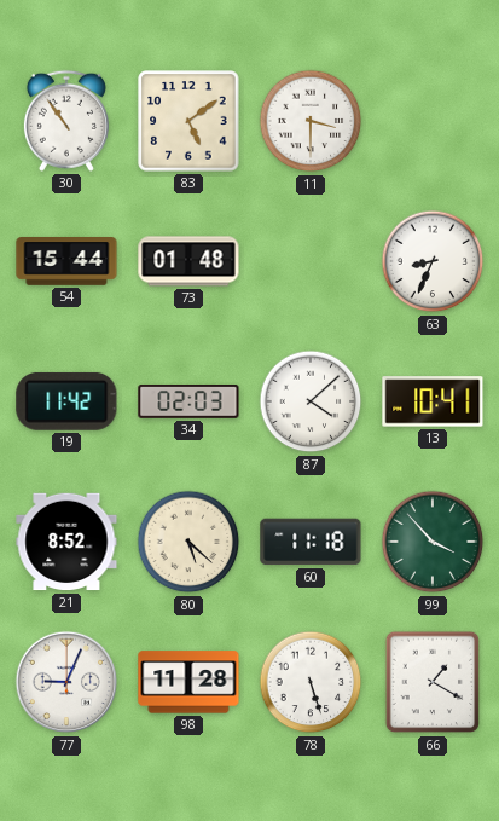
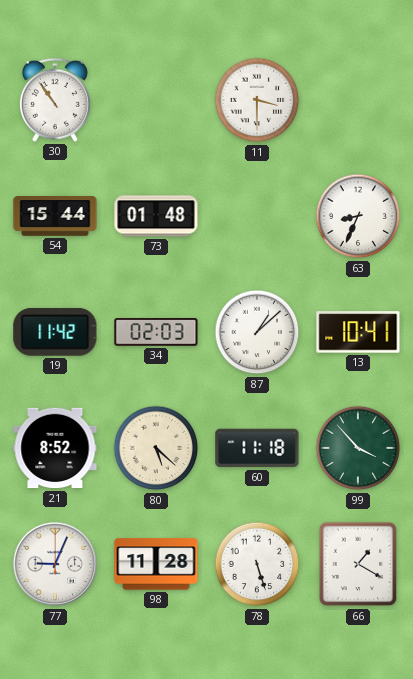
83: 5:09 -> none (188, 121)
87: 4:08 -> 1:08 (257, 332)
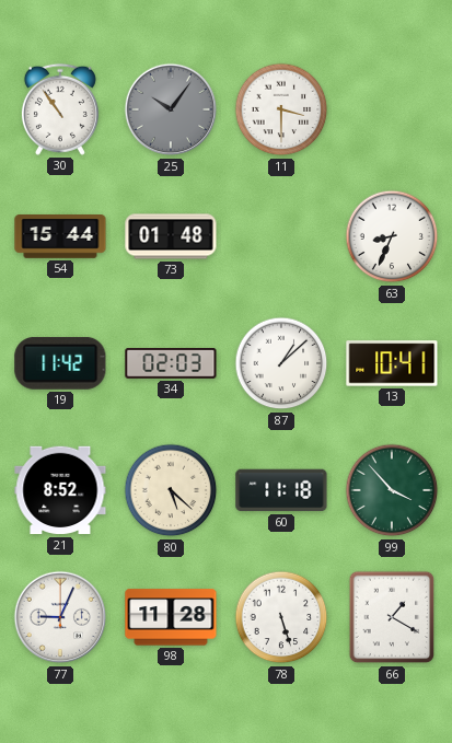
25: none -> 10:06 (171, 109)
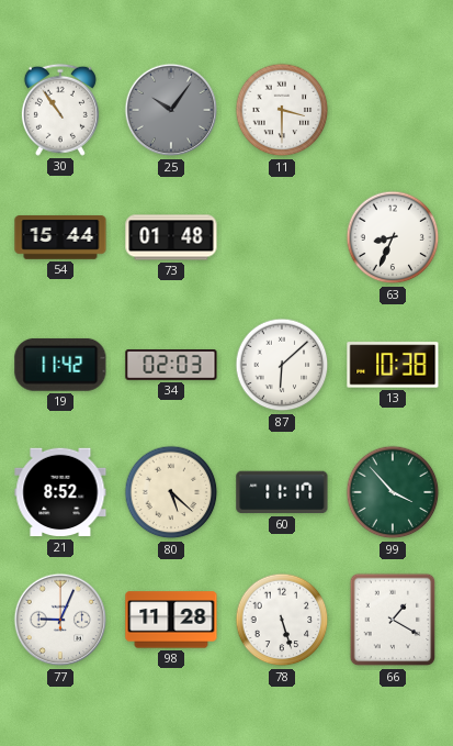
87: 1:08 -> 6:08 (282, 365)
13: 10:41 -> 10:38 (393, 365)
60: 11:18 -> 11:17 (282, 492)
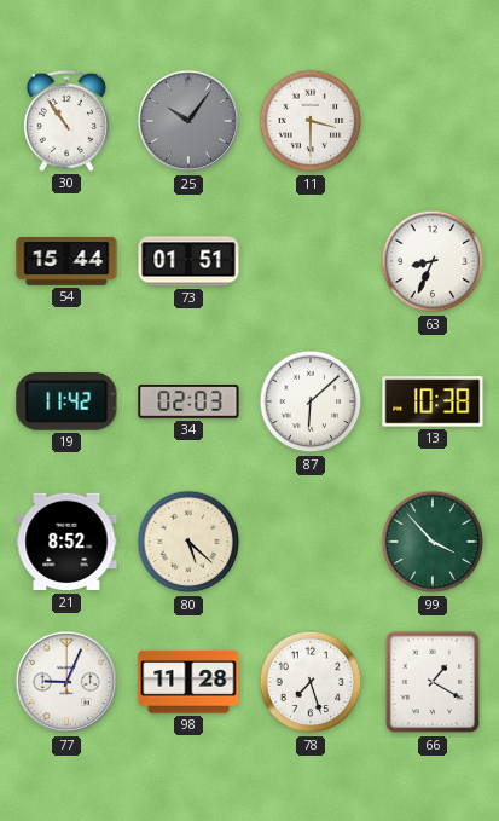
73: 01:48 -> 01:51 (188, 261)
60: 11:17 -> none (282, 492)
78: 5:27 -> 7:27 (311, 682)
